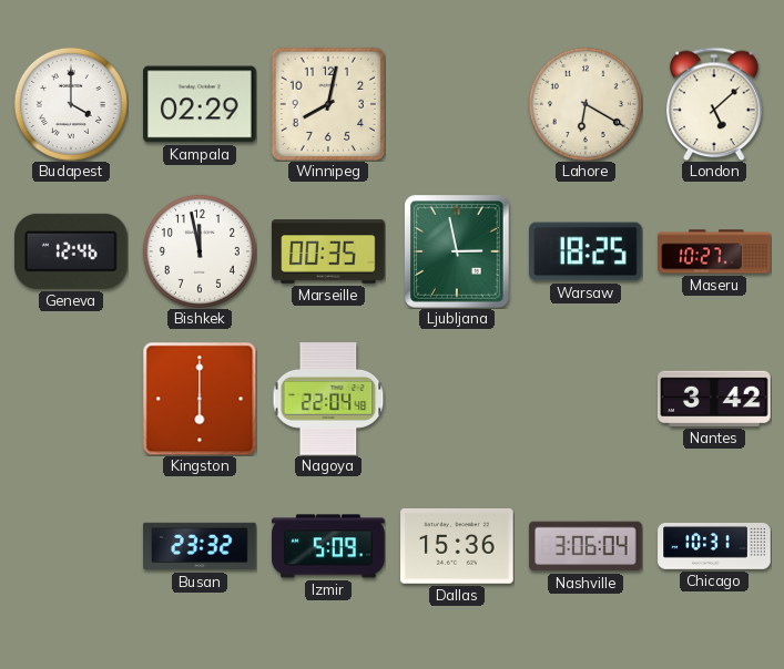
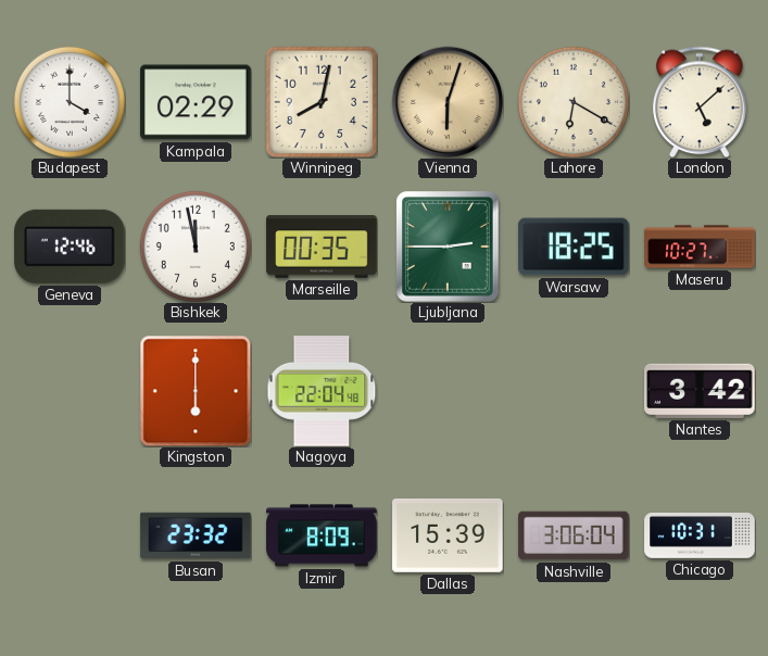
Vienna: none -> 6:03 (448, 102)
Ljubljana: 2:58 -> 2:45 (448, 247)
Izmir: 5:09 -> 8:09 (322, 535)
Dallas: 15:36 -> 15:39 (448, 537)
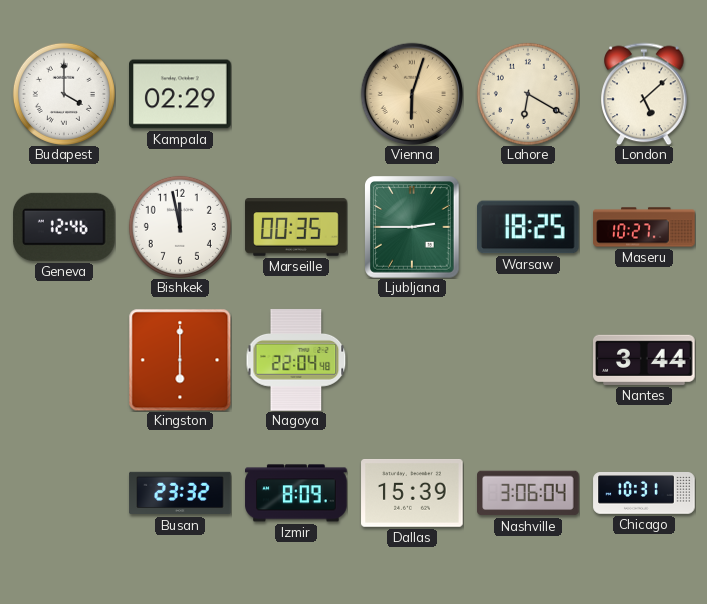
Winnipeg: 8:02 -> none (322, 102)
Nantes: 3:42 -> 3:44 (644, 360)
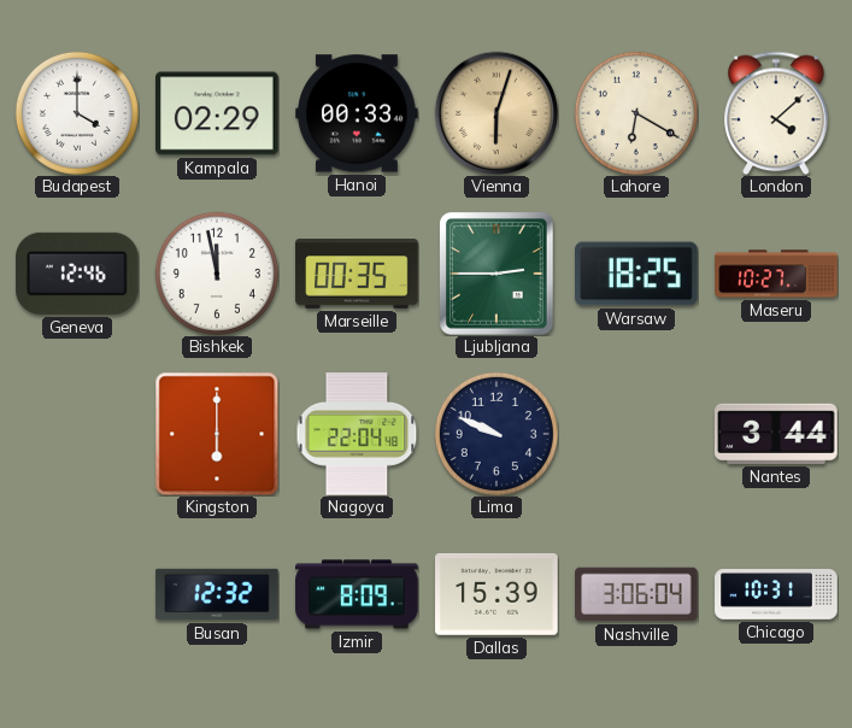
Hanoi: none -> 00:33 (357, 113)
London: 5:08 -> 4:08 (776, 113)
Lima: none -> 9:49 (496, 434)
Busan: 23:32 -> 12:32 (217, 594)
